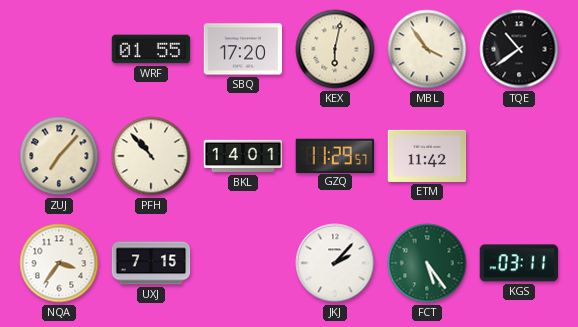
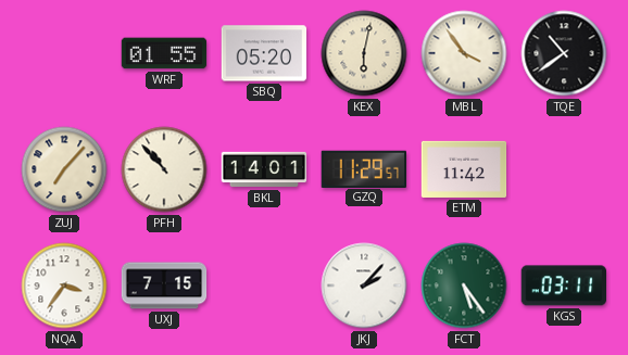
SBQ: 17:20 -> 05:20 (264, 53)
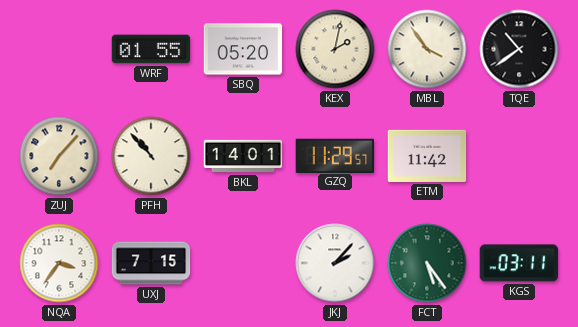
KEX: 6:02 -> 2:02 (335, 49)
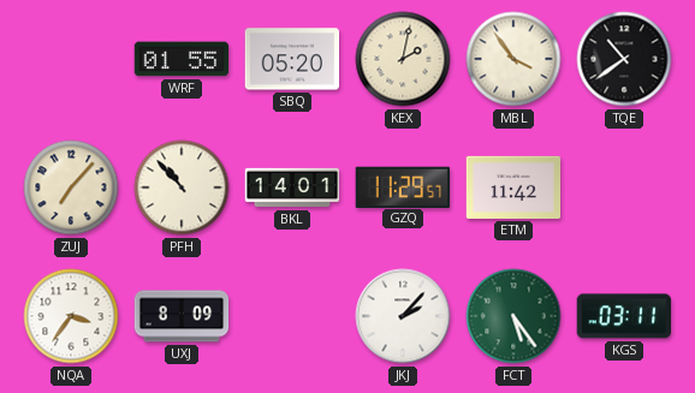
UXJ: 7:15 -> 8:09 (182, 316)
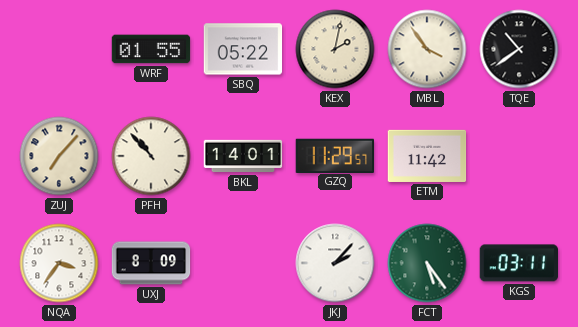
SBQ: 05:20 -> 05:22 (243, 49)
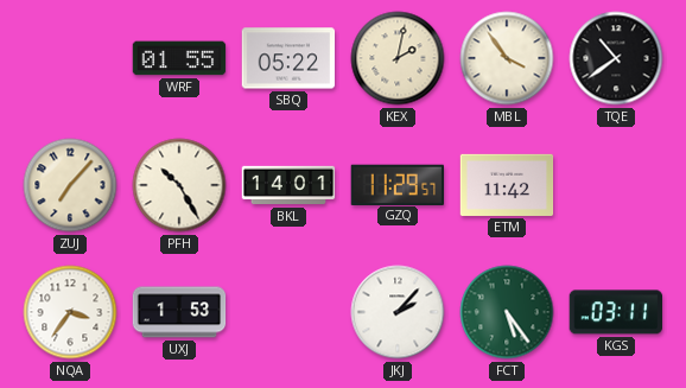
PFH: 10:53 -> 10:25 (179, 185)
UXJ: 8:09 -> 1:53 (179, 312)
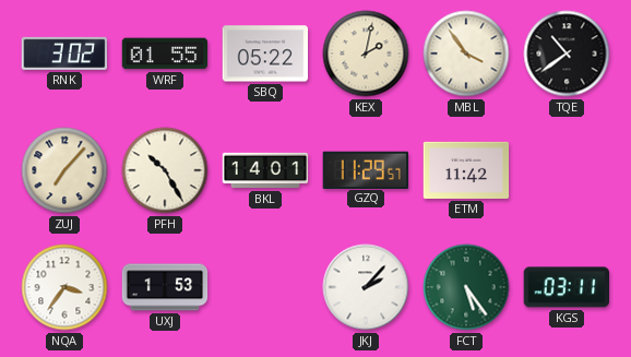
RNK: none -> 3:02 (64, 53)
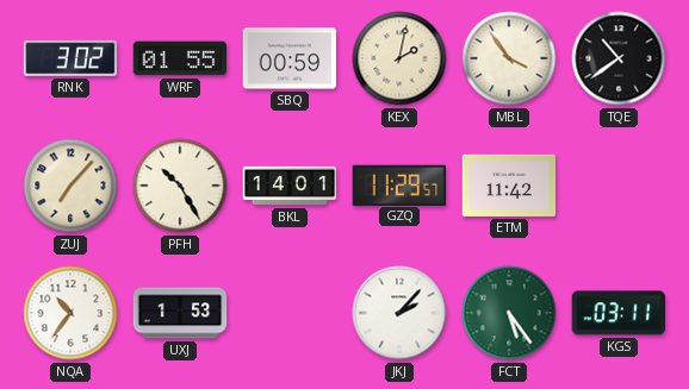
SBQ: 05:22 -> 00:59 (290, 58)
NQA: 3:36 -> 10:36 (70, 313)
